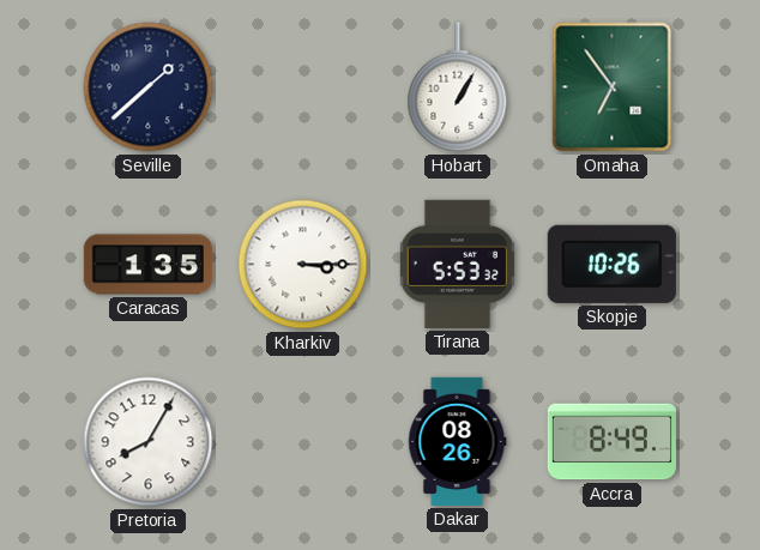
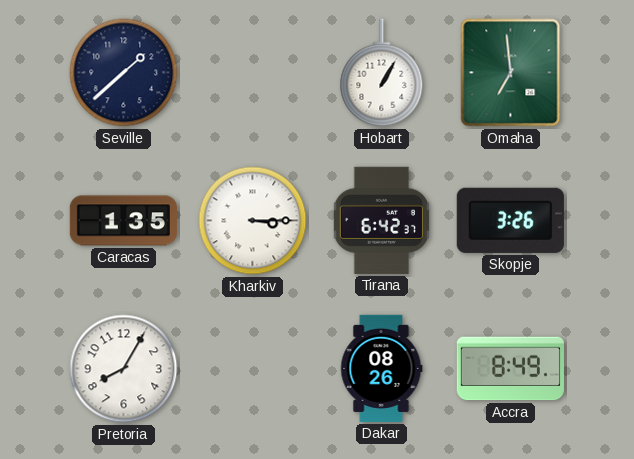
Omaha: 6:54 -> 6:59 (511, 73)
Tirana: 5:53 -> 6:42 (381, 220)
Skopje: 10:26 -> 3:26 (510, 220)
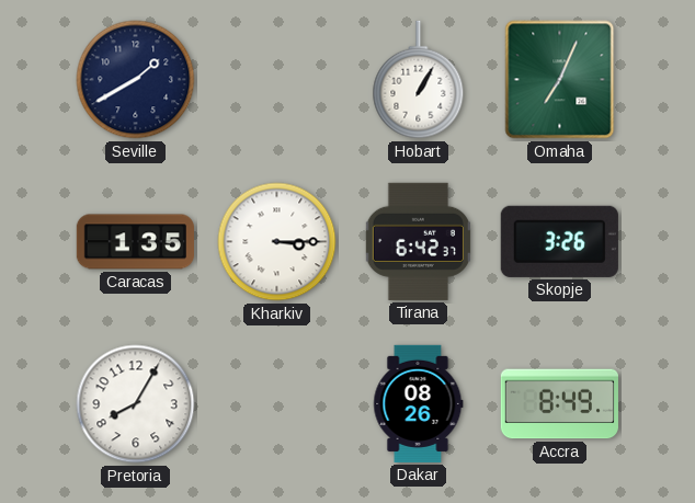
Seville: 1:38 -> 1:40 (136, 80)
Omaha: 6:59 -> 7:04 (560, 80)
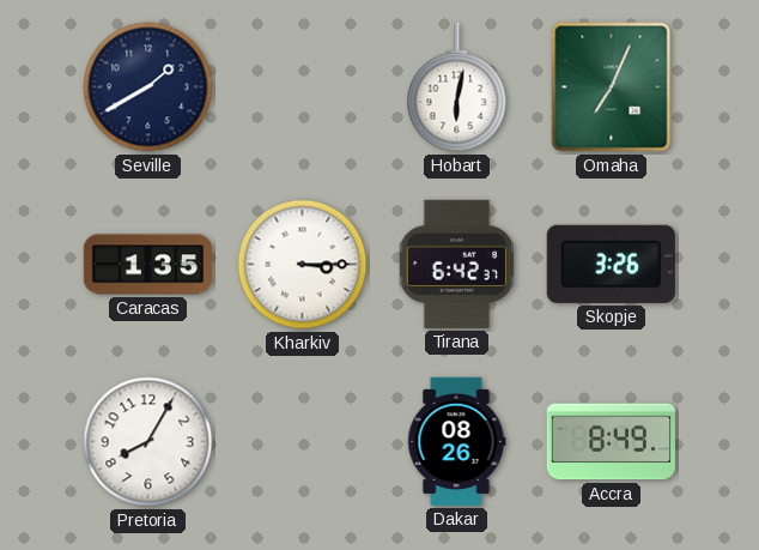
Hobart: 1:05 -> 6:02 (457, 87)
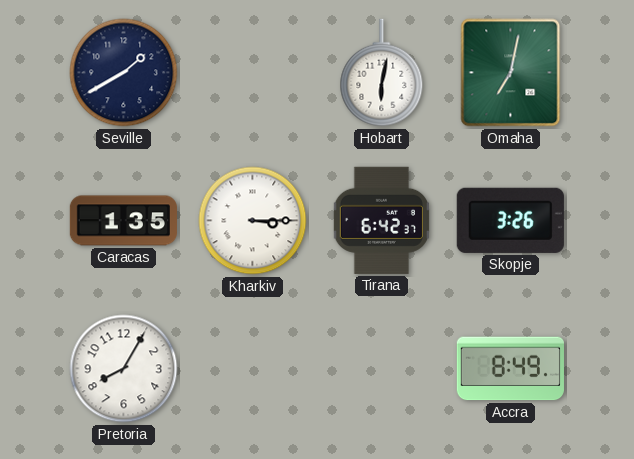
Omaha: 7:04 -> 7:02 (511, 73)
Dakar: 08:26 -> none (457, 441)
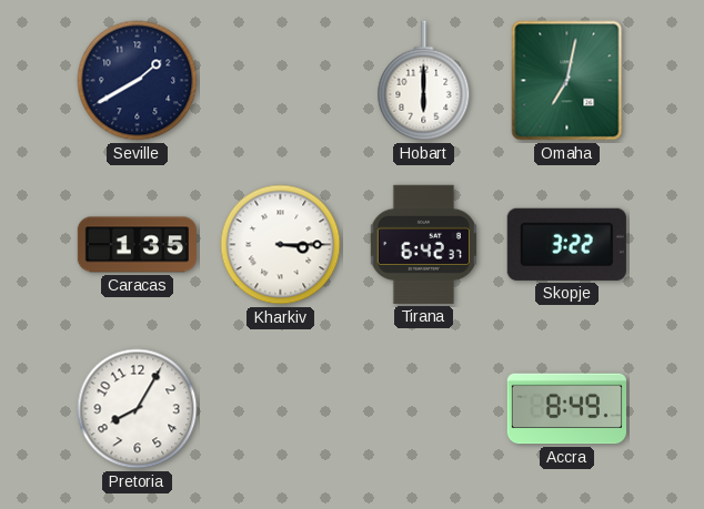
Hobart: 6:02 -> 6:00 (424, 81)
Skopje: 3:26 -> 3:22 (566, 244)
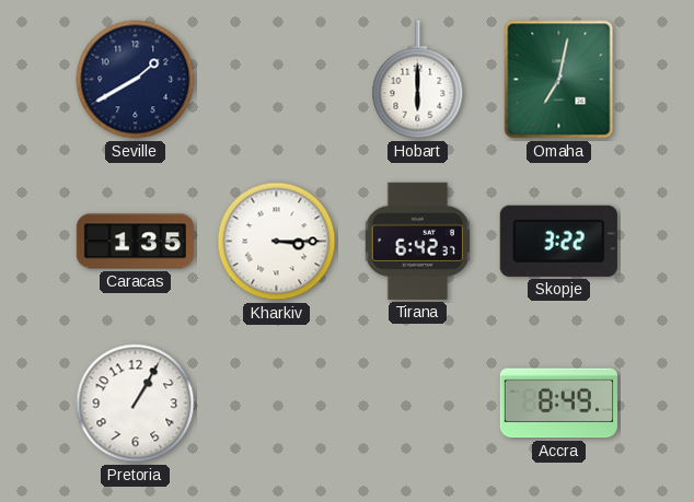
Pretoria: 8:05 -> 1:05 (136, 404)
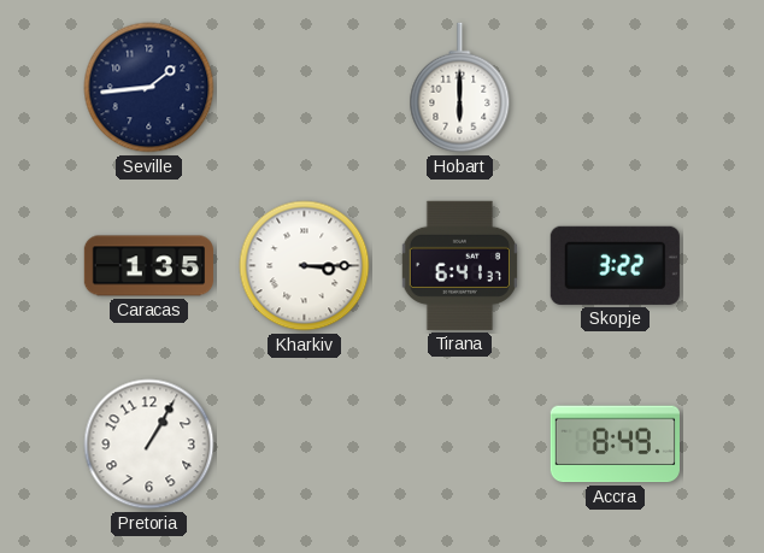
Seville: 1:40 -> 1:44 (149, 88)
Omaha: 7:02 -> none (559, 80)
Tirana: 6:42 -> 6:41 (459, 265)
